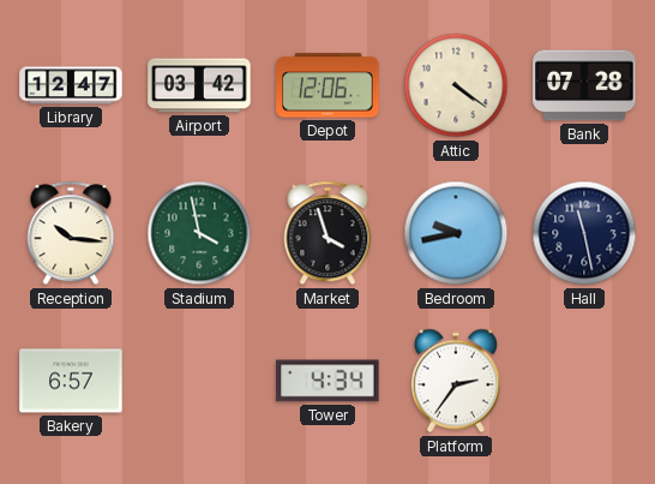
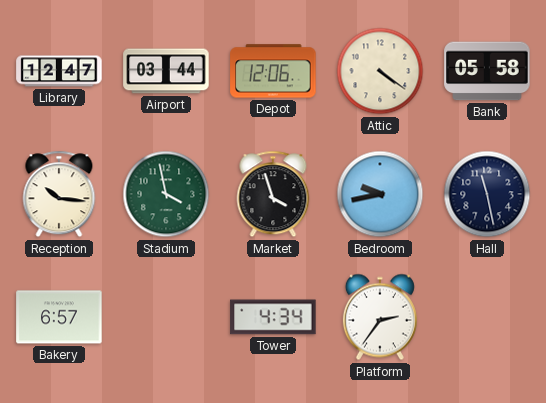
Airport: 03:42 -> 03:44 (166, 71)
Bank: 07:28 -> 05:58 (487, 71)
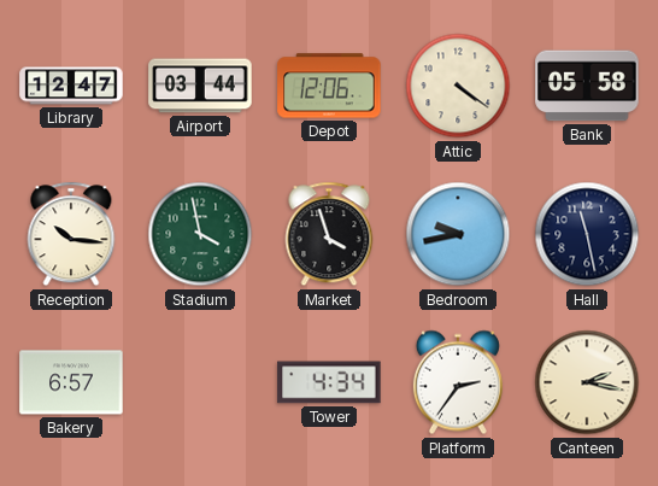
Canteen: none -> 2:17 (587, 382)
